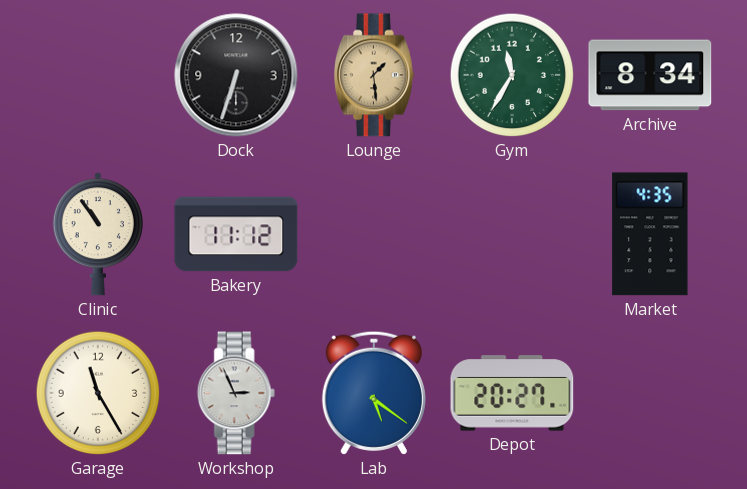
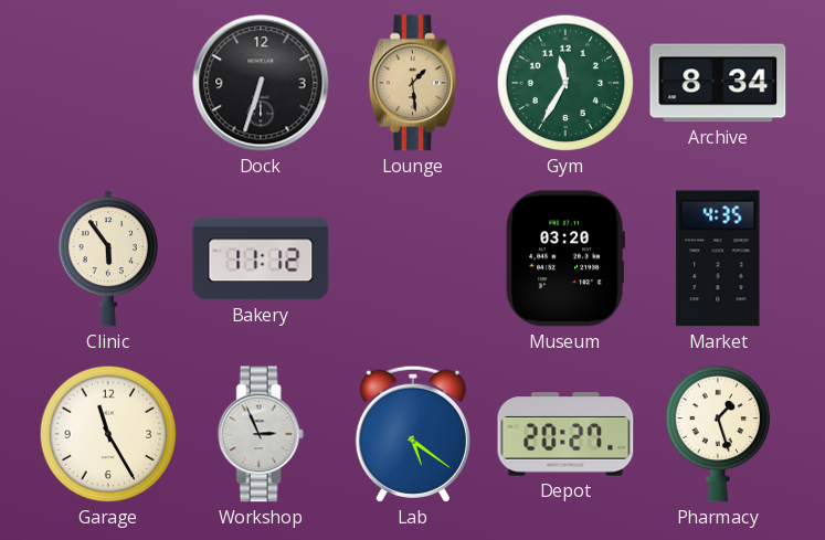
Clinic: 10:54 -> 5:54 (108, 258)
Museum: none -> 03:20 (565, 258)
Pharmacy: none -> 1:27 (717, 434)
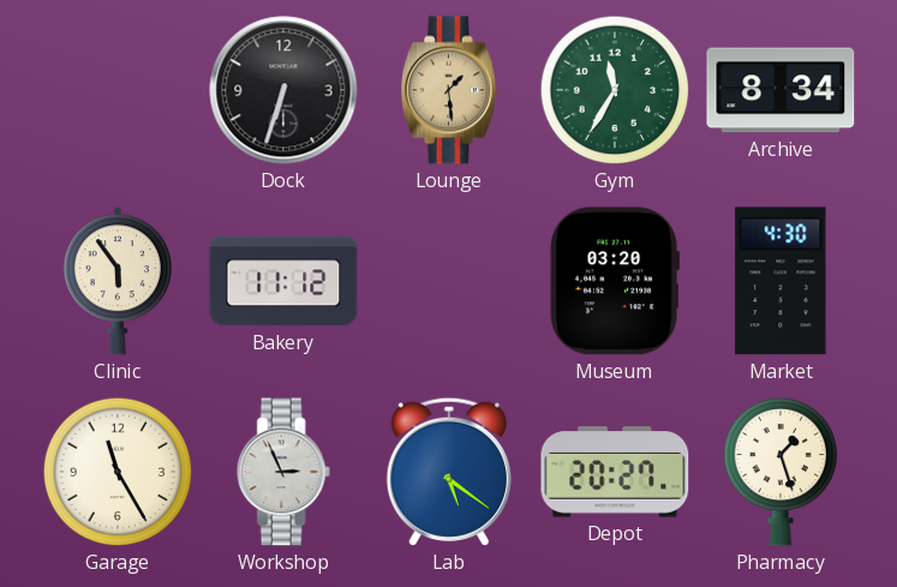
Market: 4:35 -> 4:30 (781, 281)
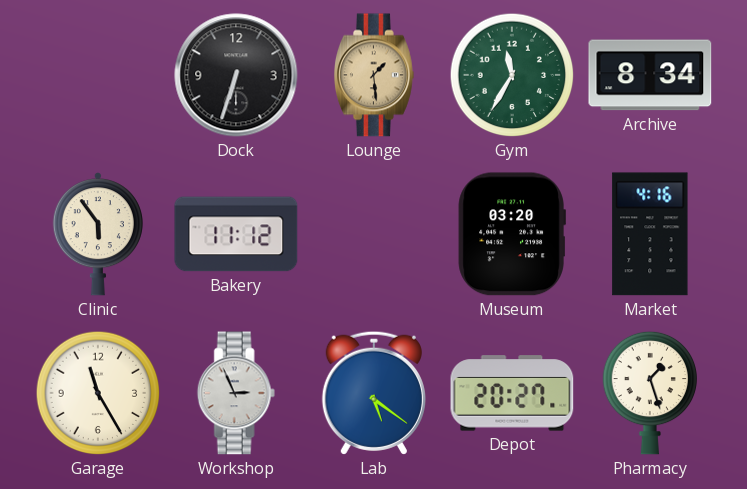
Market: 4:30 -> 4:16 (650, 234)
